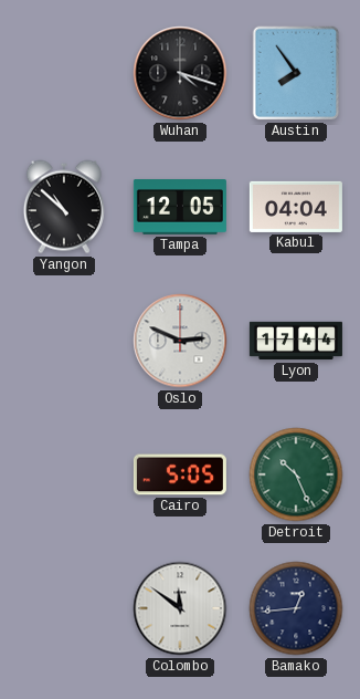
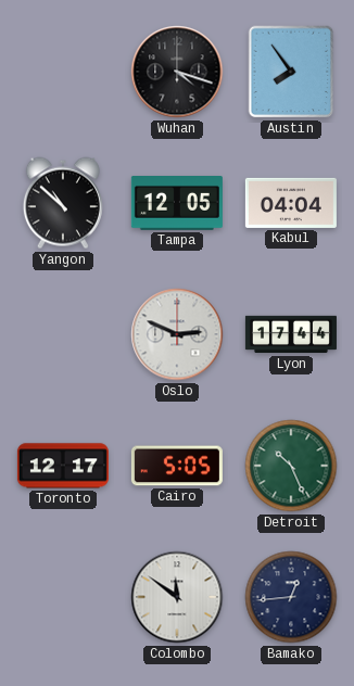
Toronto: none -> 12:17 (63, 466)
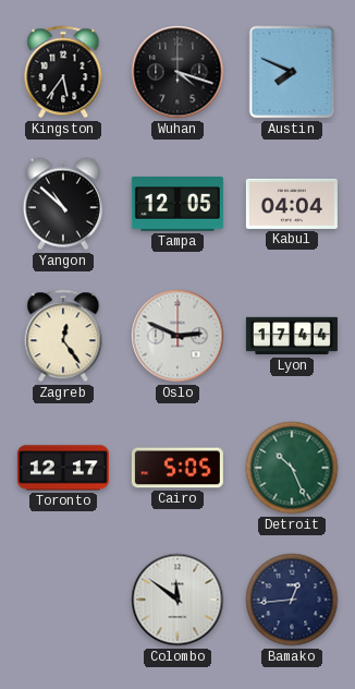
Kingston: none -> 5:36 (63, 72)
Austin: 7:54 -> 7:49 (292, 72)
Zagreb: none -> 12:24 (63, 336)
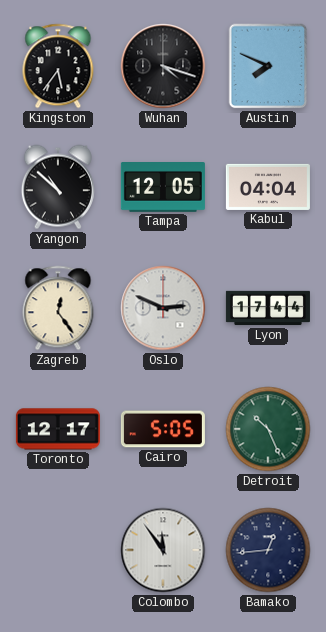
Colombo: 11:51 -> 11:54 (163, 550)
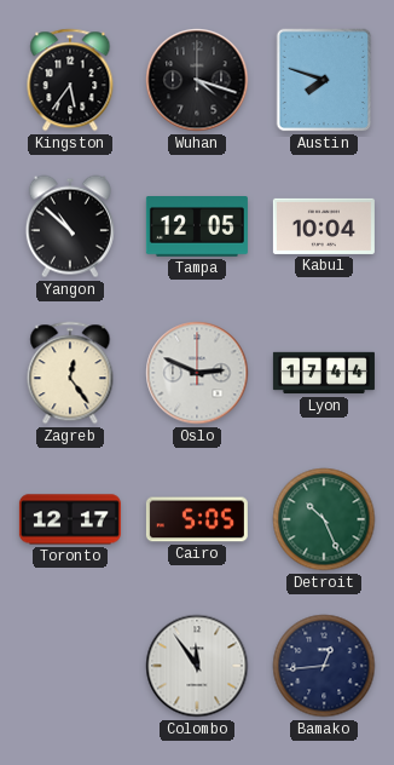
Austin: 7:49 -> 7:48 (324, 80)
Kabul: 04:04 -> 10:04 (324, 226)
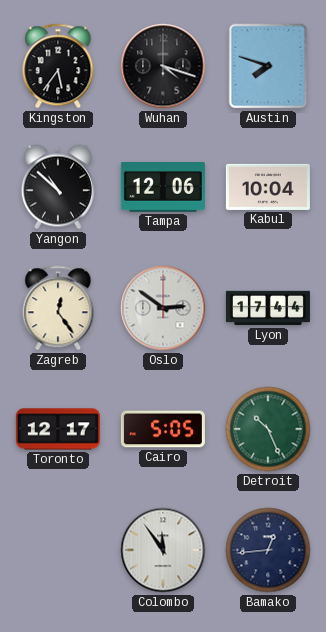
Tampa: 12:05 -> 12:06 (163, 188)
Oslo: 2:49 -> 2:51 (163, 308)
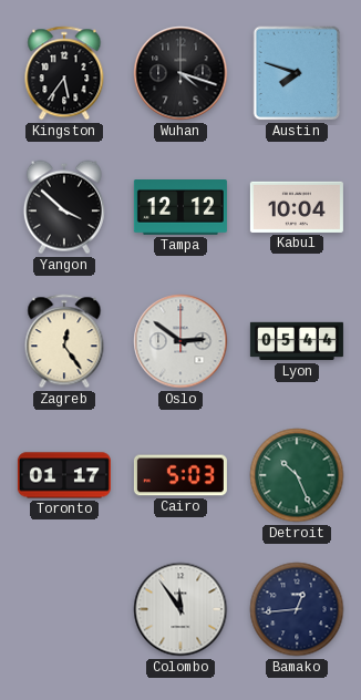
Yangon: 10:52 -> 3:52 (64, 207)
Tampa: 12:06 -> 12:12 (180, 208)
Lyon: 17:44 -> 05:44 (297, 341)
Toronto: 12:17 -> 01:17 (64, 475)
Cairo: 5:05 -> 5:03 (180, 475)
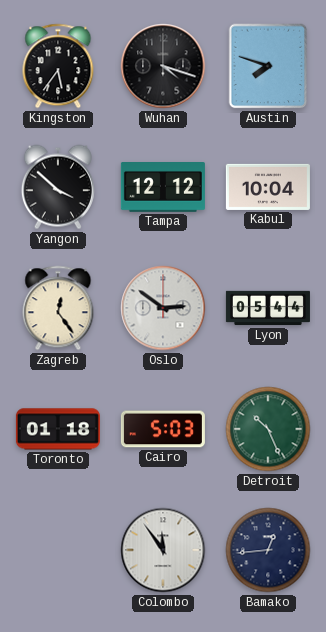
Toronto: 01:17 -> 01:18 (58, 429)
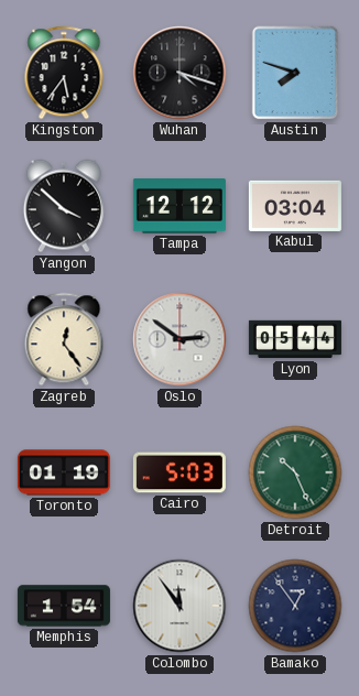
Kabul: 10:04 -> 03:04 (295, 206)
Toronto: 01:18 -> 01:19 (64, 472)
Memphis: none -> 1:54 (64, 606)
Bamako: 12:44 -> 12:54 (295, 606)
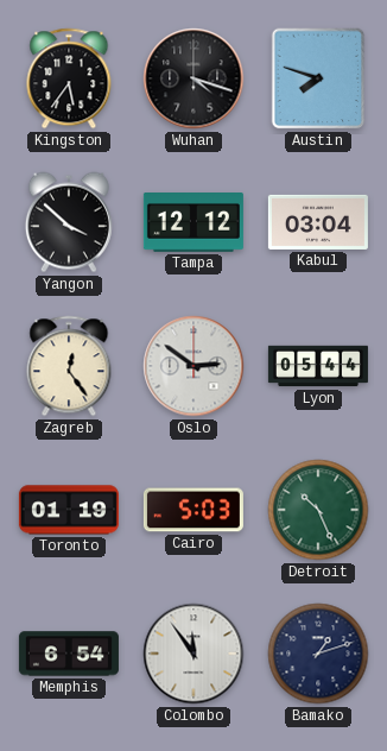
Memphis: 1:54 -> 6:54 (69, 654)
Bamako: 12:54 -> 1:12 (318, 654)
